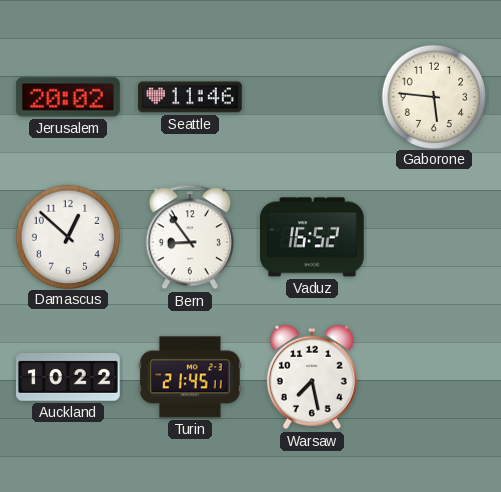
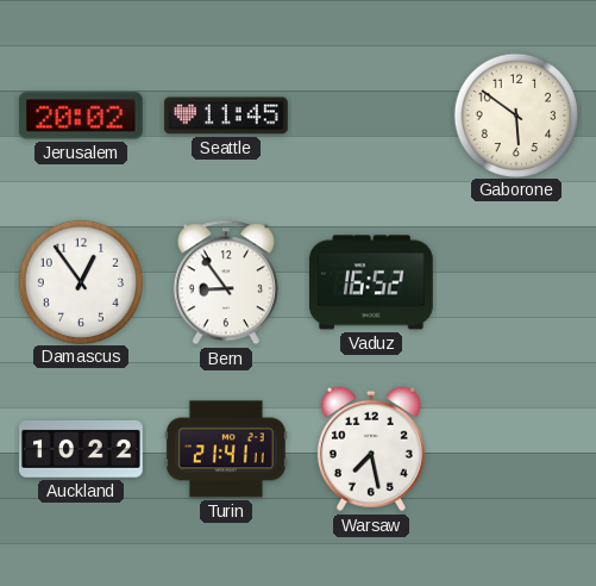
Seattle: 11:46 -> 11:45 (227, 116)
Gaborone: 5:46 -> 5:51 (515, 114)
Damascus: 12:52 -> 12:54 (80, 281)
Turin: 21:45 -> 21:41 (226, 449)
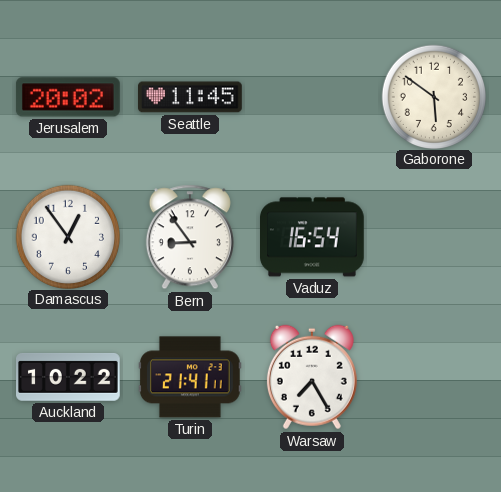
Vaduz: 16:52 -> 16:54 (313, 237)
Warsaw: 7:28 -> 7:25 (312, 377)
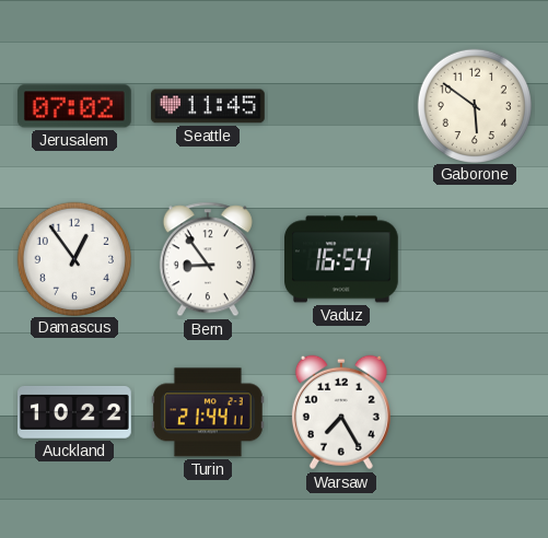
Jerusalem: 20:02 -> 07:02 (74, 106)
Turin: 21:41 -> 21:44 (208, 412)
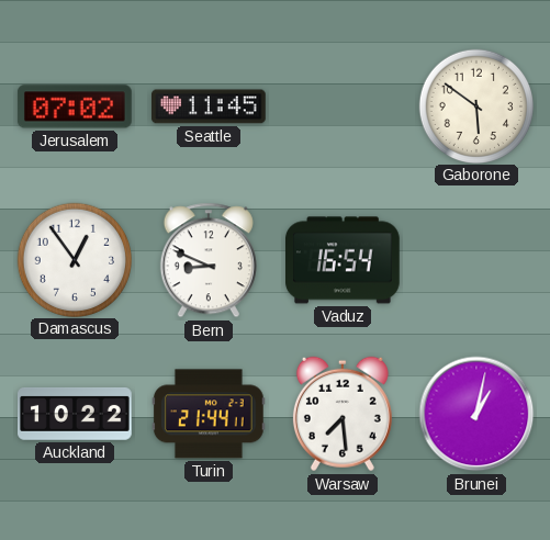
Bern: 8:54 -> 8:49 (209, 260)
Warsaw: 7:25 -> 7:29 (343, 414)
Brunei: none -> 1:02 (476, 414)
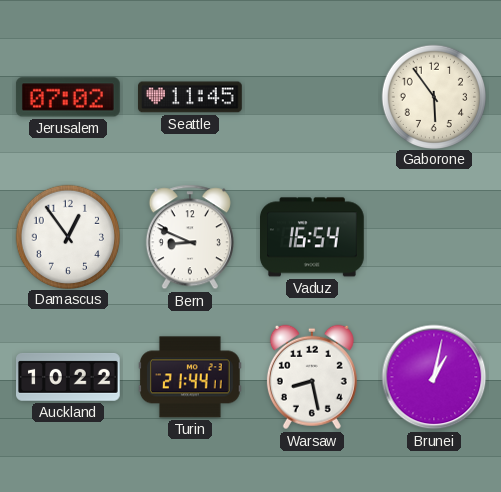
Gaborone: 5:51 -> 5:54 (433, 96)
Warsaw: 7:29 -> 8:28 (312, 377)
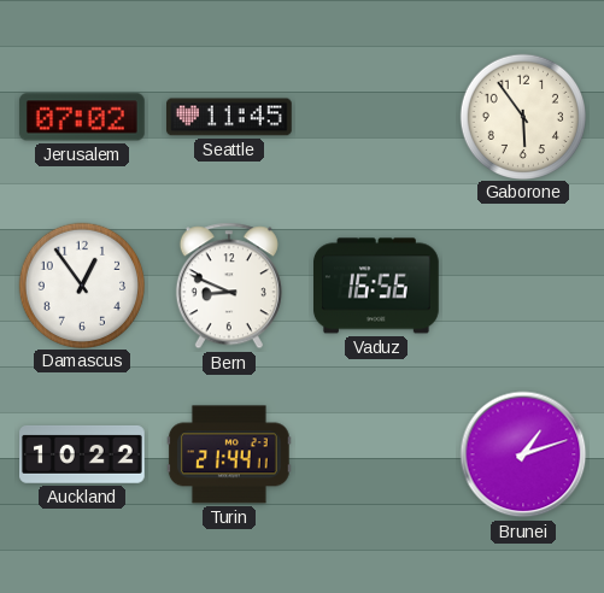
Vaduz: 16:54 -> 16:56 (377, 286)
Warsaw: 8:28 -> none (312, 377)
Brunei: 1:02 -> 1:12 (523, 454)
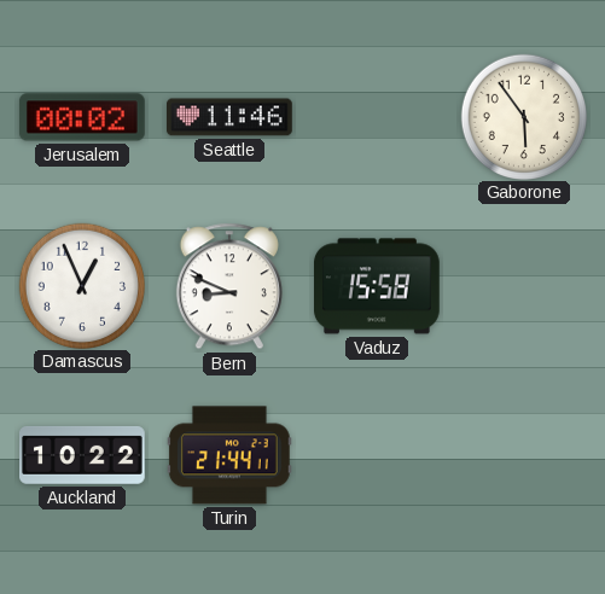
Jerusalem: 07:02 -> 00:02 (82, 117)
Seattle: 11:45 -> 11:46 (231, 117)
Damascus: 12:54 -> 12:56 (81, 285)
Vaduz: 16:56 -> 15:58 (378, 286)
Brunei: 1:12 -> none (523, 454)
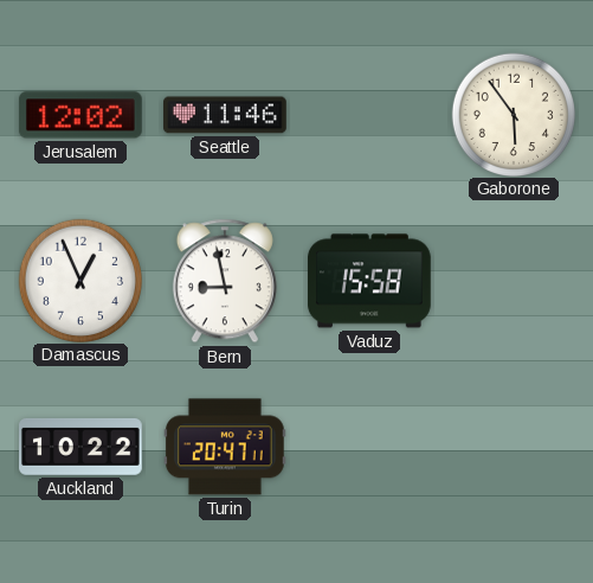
Jerusalem: 00:02 -> 12:02 (80, 115)
Bern: 8:49 -> 8:58 (225, 281)
Turin: 21:44 -> 20:47 (225, 447)
